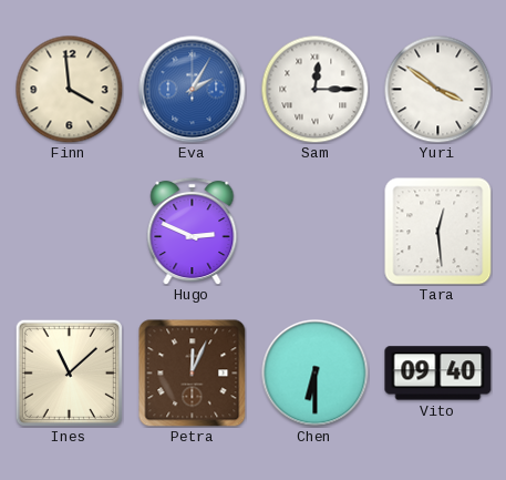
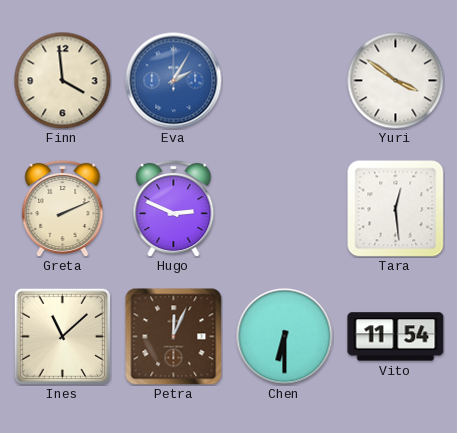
Sam: 12:15 -> none (314, 89)
Greta: none -> 2:11 (63, 208)
Vito: 09:40 -> 11:54 (396, 337)
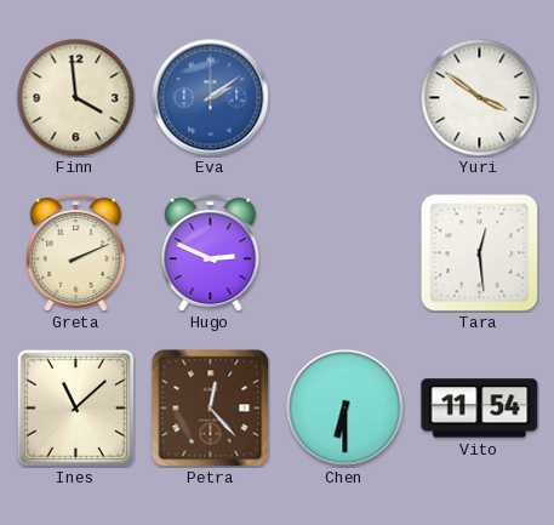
Eva: 2:05 -> 2:09 (211, 98)
Petra: 12:04 -> 12:23 (211, 409)
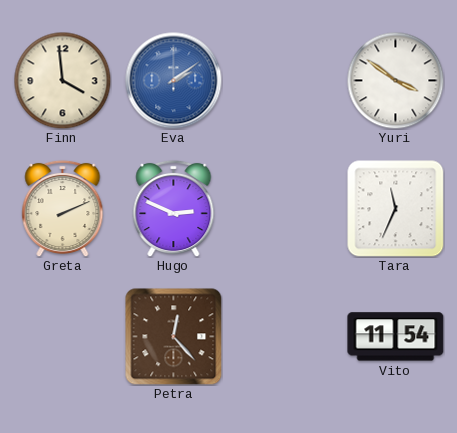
Tara: 12:29 -> 11:34 (396, 209)
Ines: 11:08 -> none (75, 407)
Chen: 6:30 -> none (345, 409)
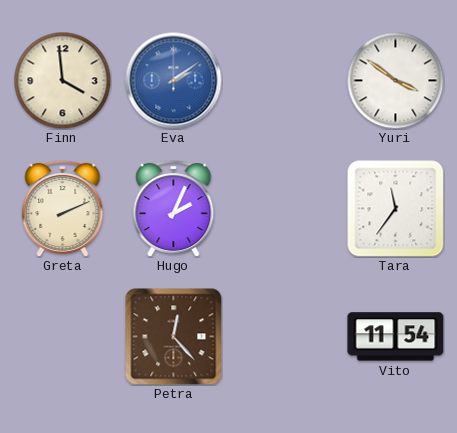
Hugo: 2:49 -> 2:04 (174, 208)
Tara: 11:34 -> 11:36 (396, 209)
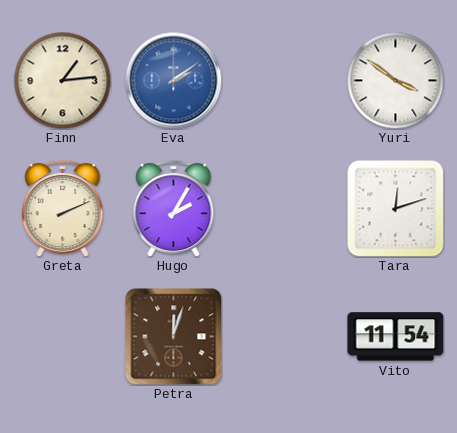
Finn: 3:59 -> 1:14 (62, 80)
Hugo: 2:04 -> 2:05 (174, 208)
Tara: 11:36 -> 12:12 (396, 209)
Petra: 12:23 -> 12:03 (174, 337)
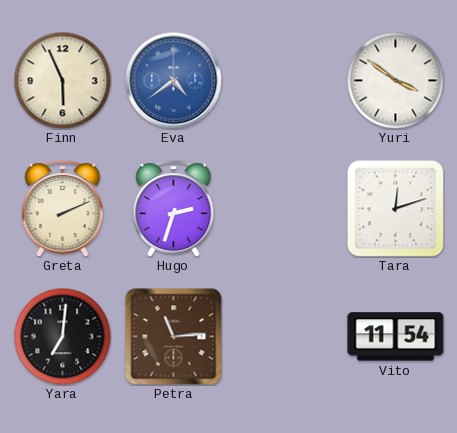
Finn: 1:14 -> 5:56 (62, 80)
Eva: 2:09 -> 4:39 (174, 81)
Hugo: 2:05 -> 2:33 (174, 208)
Yara: none -> 7:01 (62, 336)
Petra: 12:03 -> 11:14 (174, 337)
